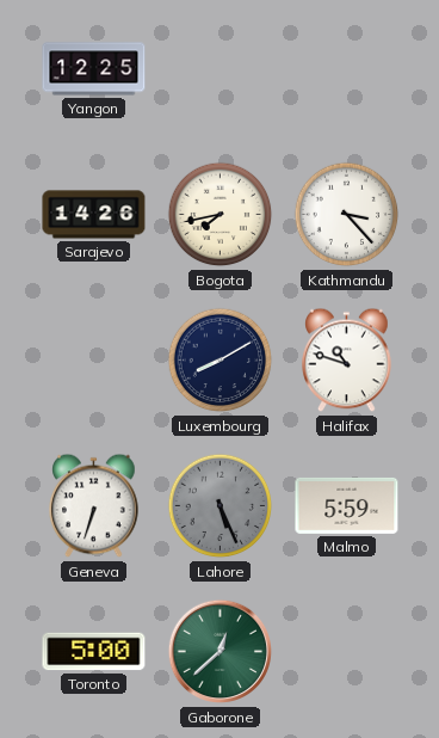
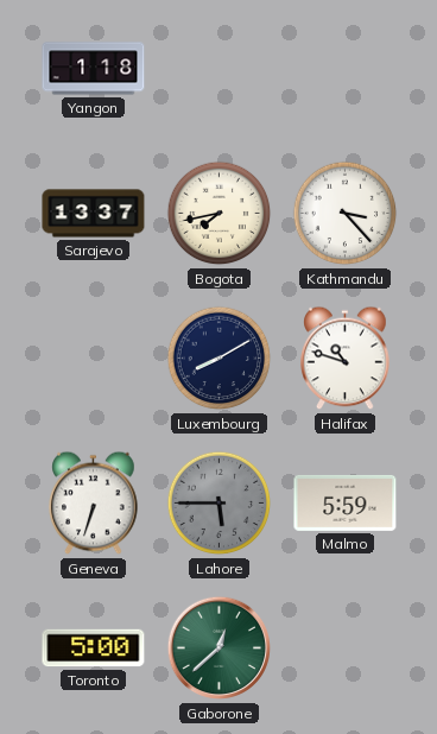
Yangon: 12:25 -> 1:18 (94, 69)
Sarajevo: 14:26 -> 13:37 (94, 214)
Lahore: 5:26 -> 5:45 (220, 504)
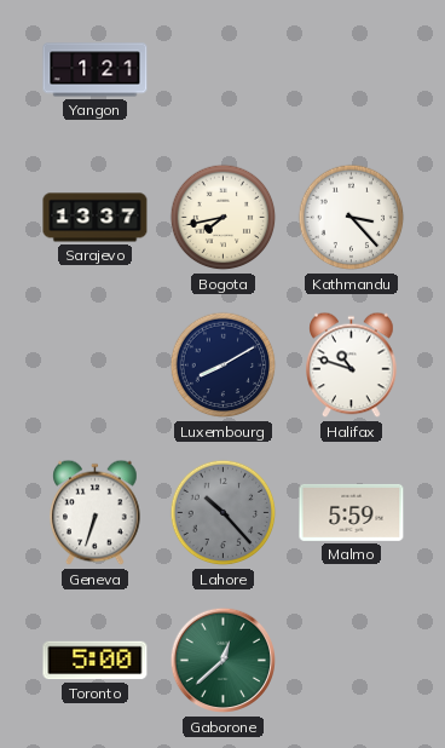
Yangon: 1:18 -> 1:21 (96, 70)
Lahore: 5:45 -> 10:23 (224, 513)
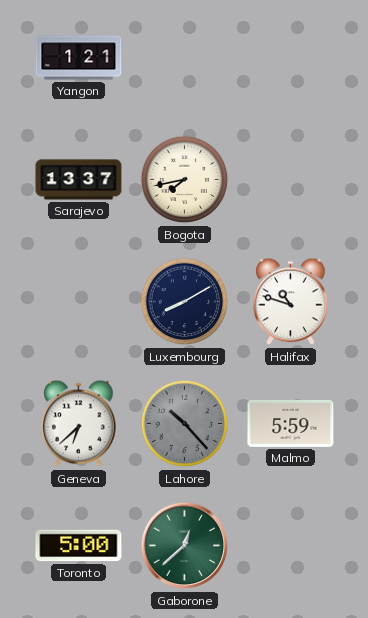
Kathmandu: 3:23 -> none (352, 218)
Geneva: 6:33 -> 6:38 (79, 424)
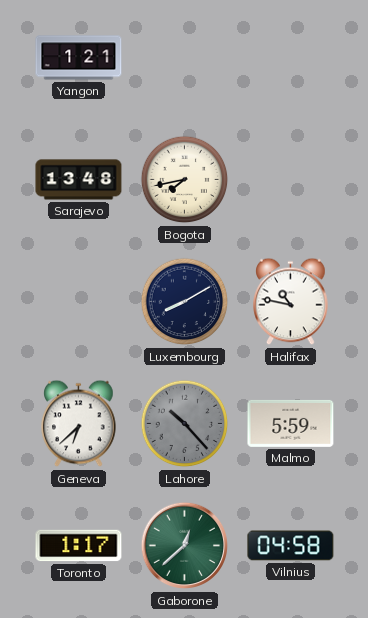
Sarajevo: 13:37 -> 13:48 (79, 180)
Halifax: 10:48 -> 10:47 (291, 302)
Toronto: 5:00 -> 1:17 (79, 546)
Vilnius: none -> 04:58 (291, 546)
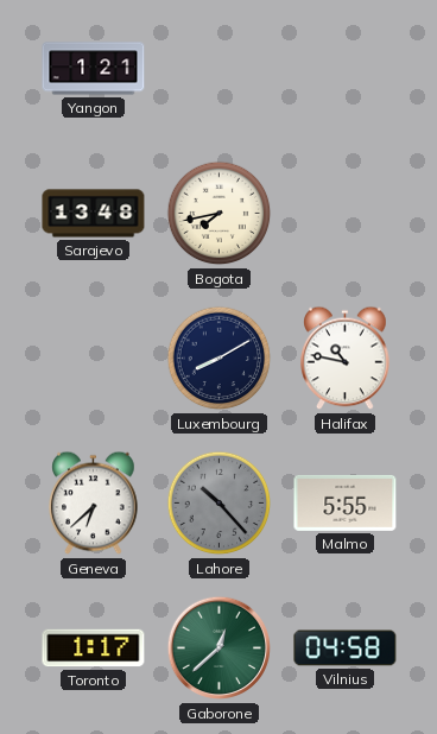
Malmo: 5:59 -> 5:55 (346, 502)
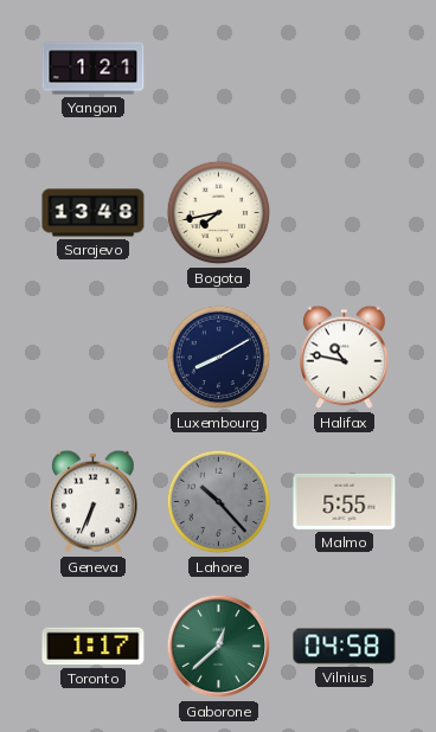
Geneva: 6:38 -> 6:34 (94, 502)
